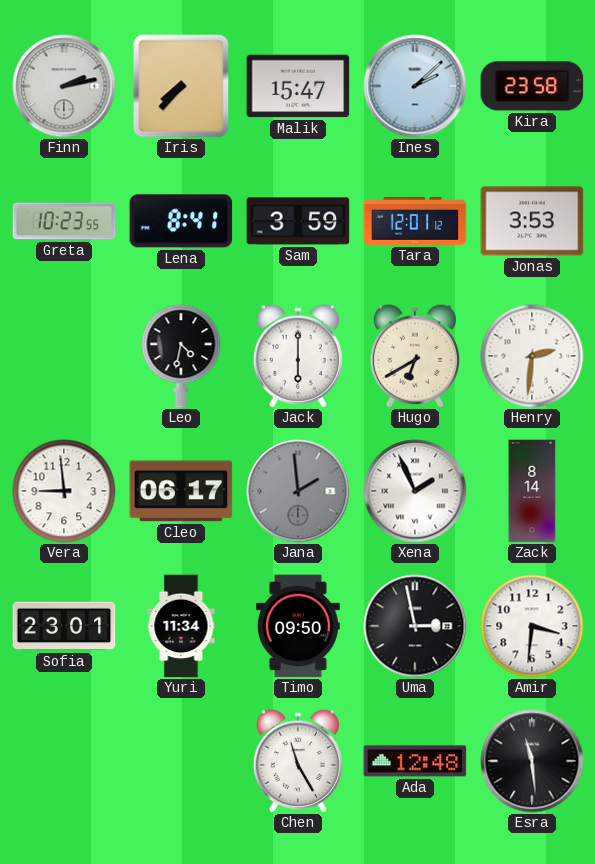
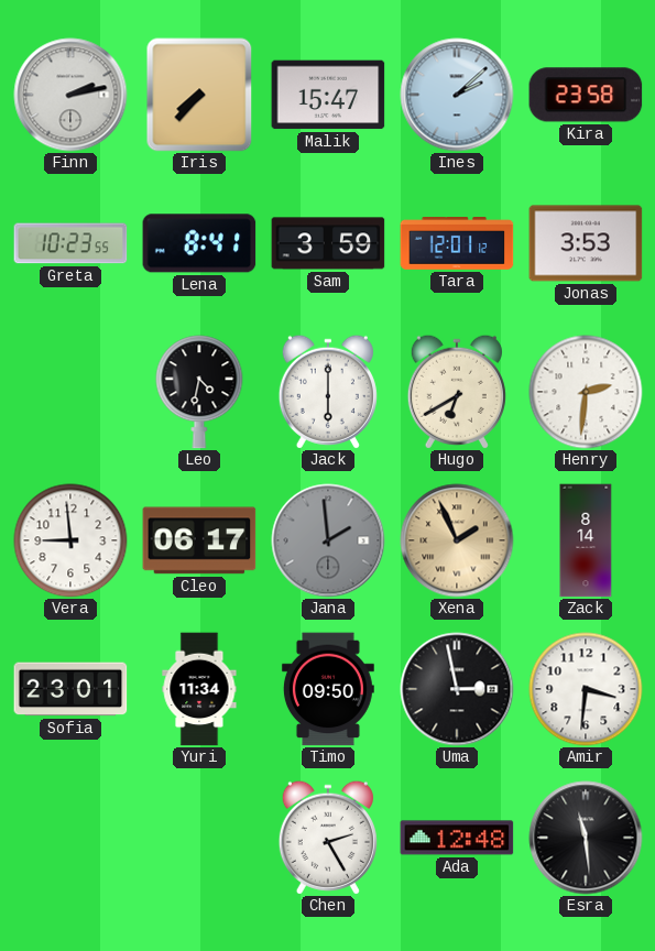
Xena dial: white -> champagne (457, 540)
Chen: 11:25 -> 2:25 (328, 838)
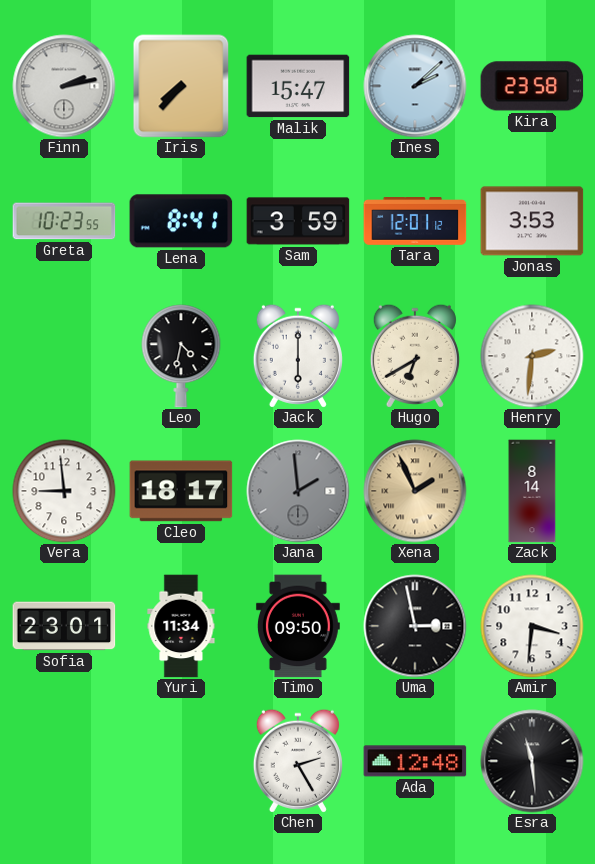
Cleo: 06:17 -> 18:17 (181, 491)
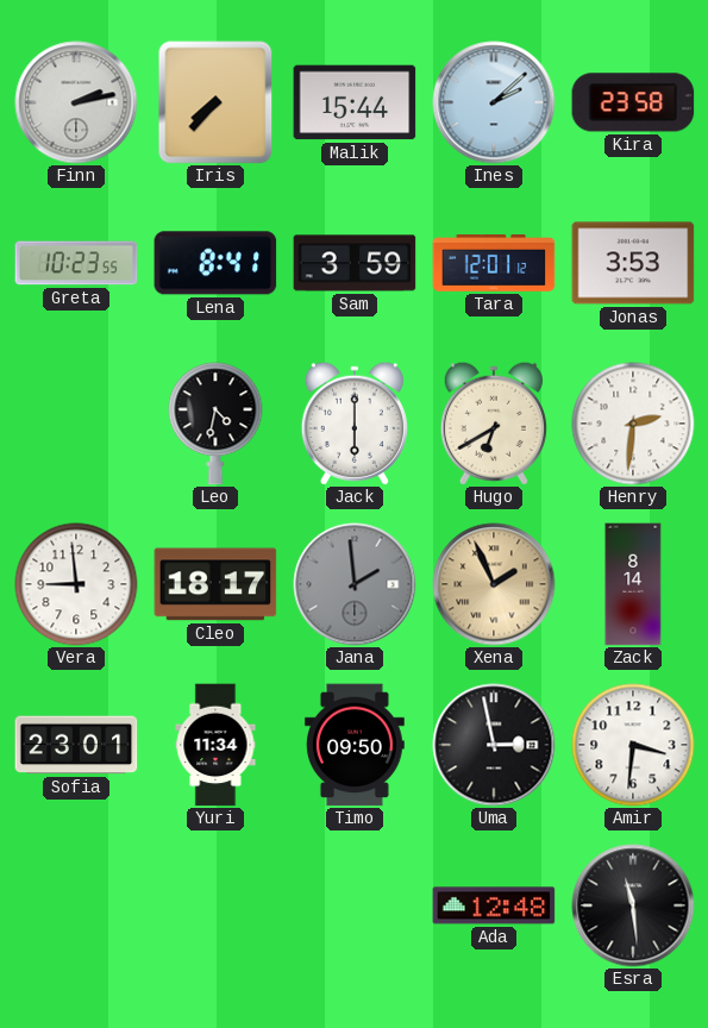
Malik: 15:47 -> 15:44 (355, 102)
Chen: 2:25 -> none (298, 761)
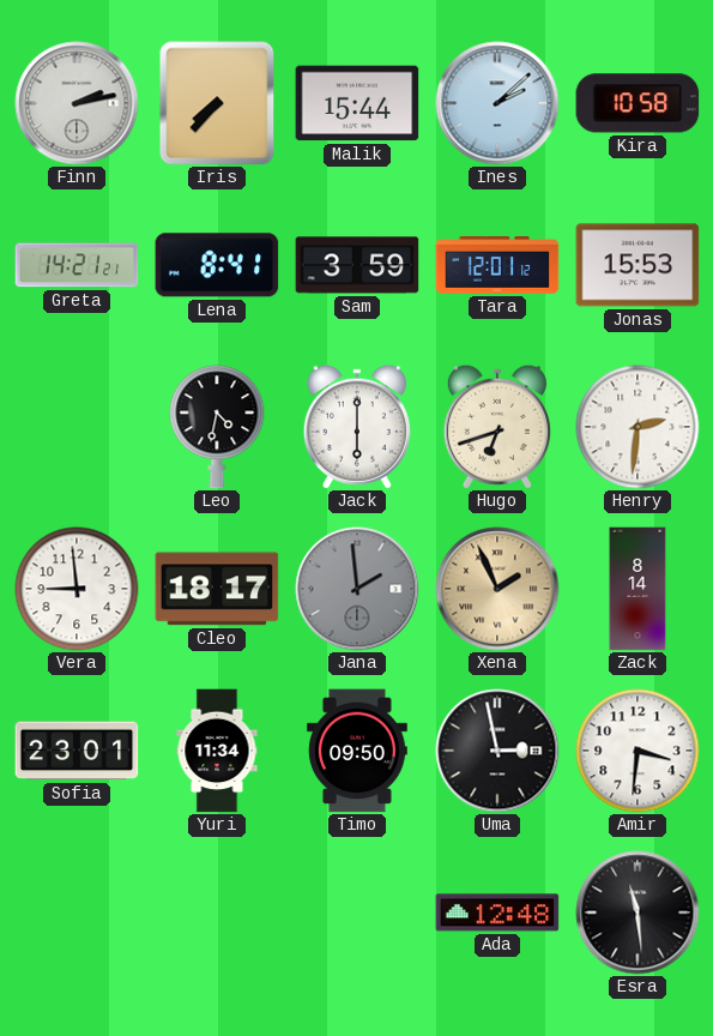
Kira: 23:58 -> 10:58 (638, 103)
Greta: 10:23 -> 14:21 (77, 265)
Jonas: 3:53 -> 15:53 (638, 265)
Hugo: 6:40 -> 6:42 (497, 427)
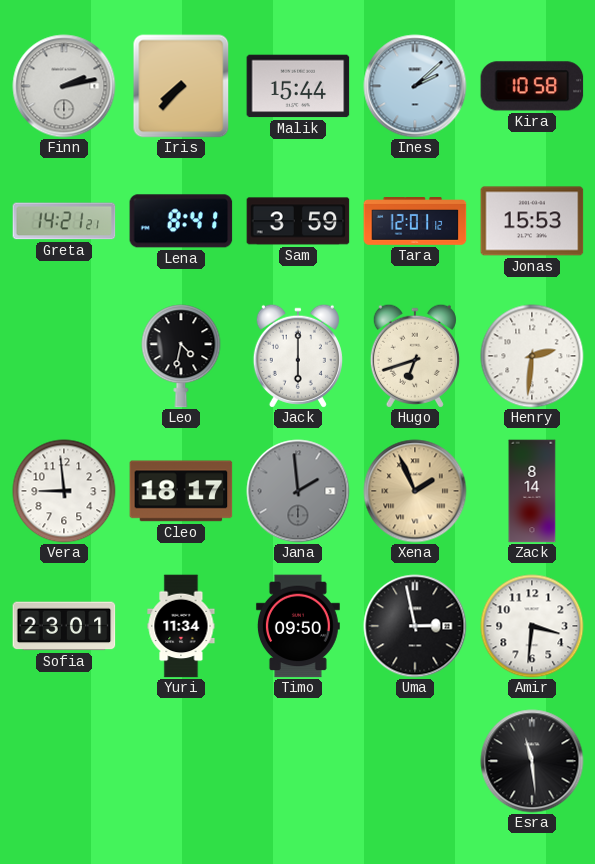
Ada: 12:48 -> none (497, 912)
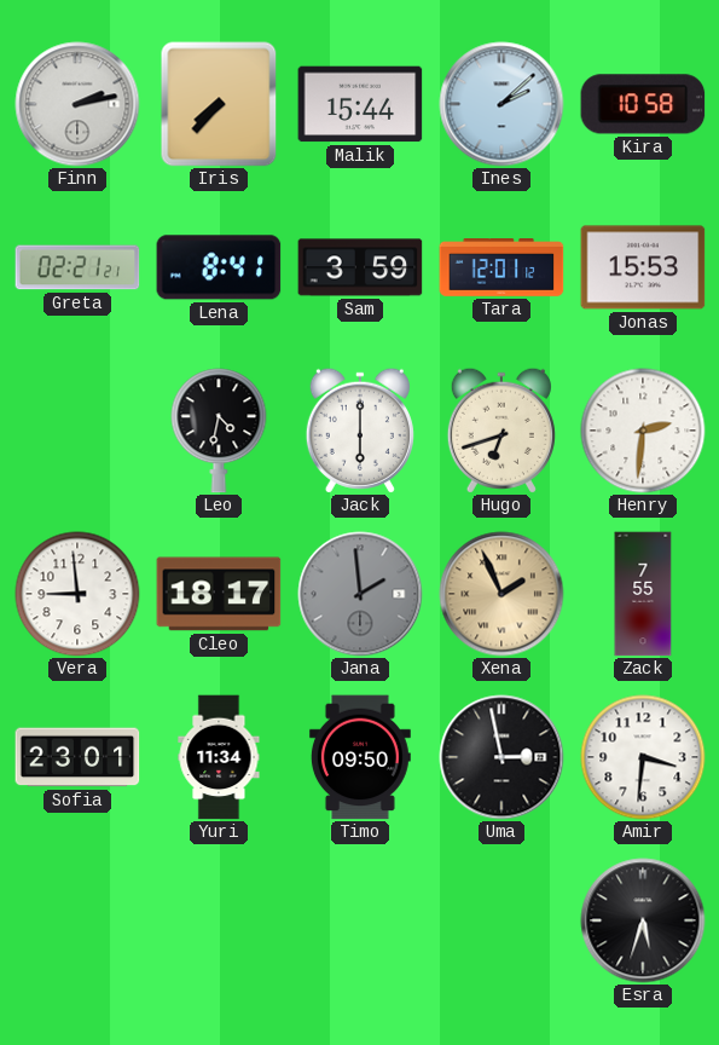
Greta: 14:21 -> 02:21 (77, 267)
Zack: 8:14 -> 7:55 (643, 594)
Esra: 11:29 -> 5:33 (643, 920)
